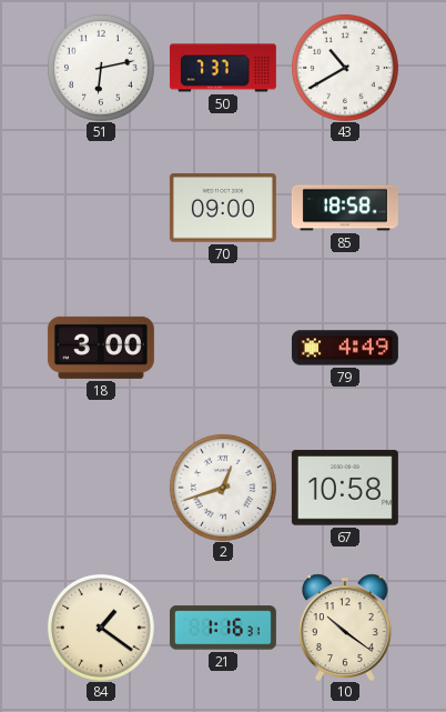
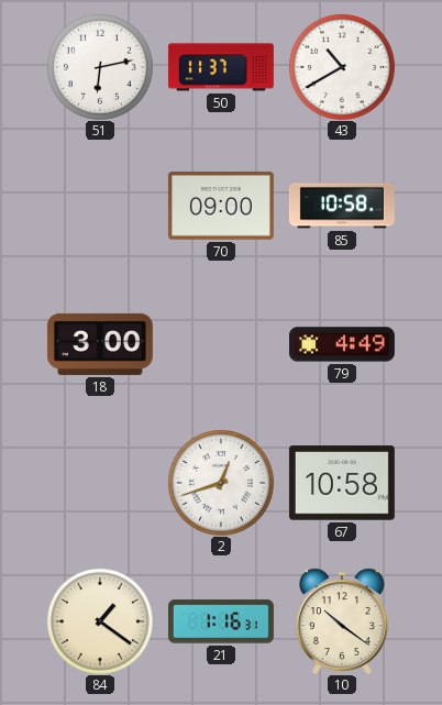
50: 7:37 -> 11:37 (221, 67)
85: 18:58 -> 10:58 (342, 206)
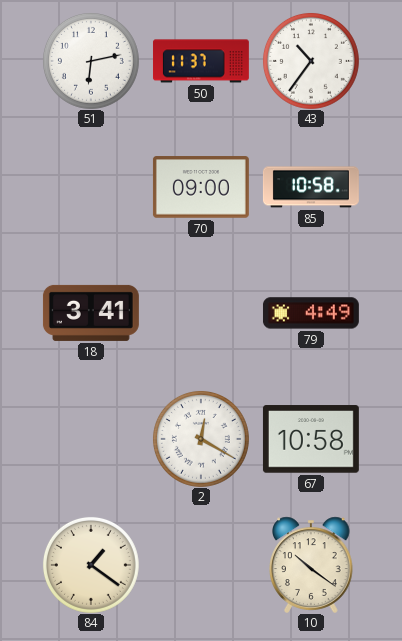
43: 10:40 -> 10:36 (311, 61)
18: 3:00 -> 3:41 (91, 313)
2: 12:42 -> 12:20 (201, 439)
21: 1:16 -> none (221, 621)
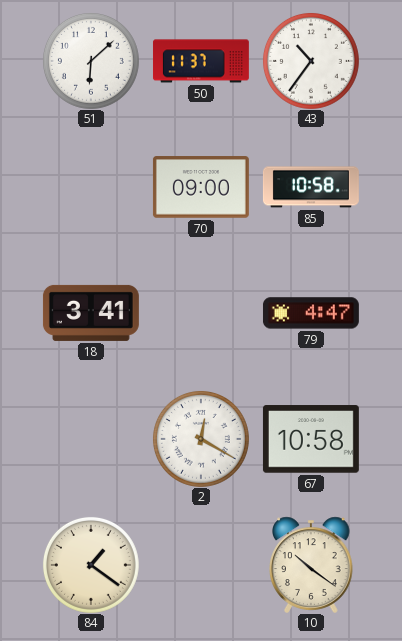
51: 6:13 -> 6:08 (91, 61)
79: 4:49 -> 4:47 (311, 313)
